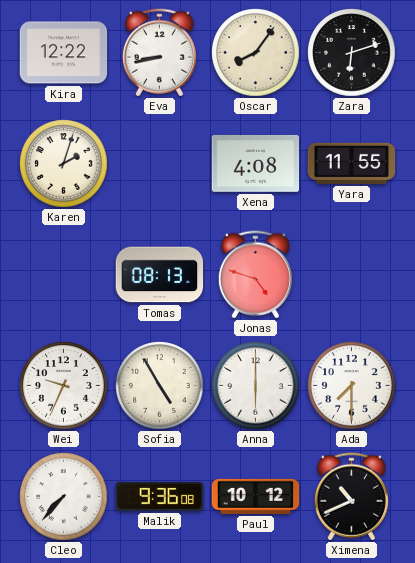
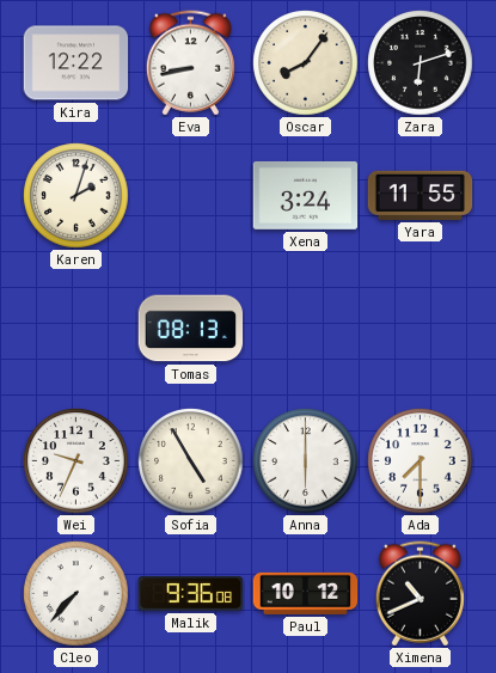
Xena: 4:08 -> 3:24 (306, 195)
Jonas: 4:48 -> none (255, 275)
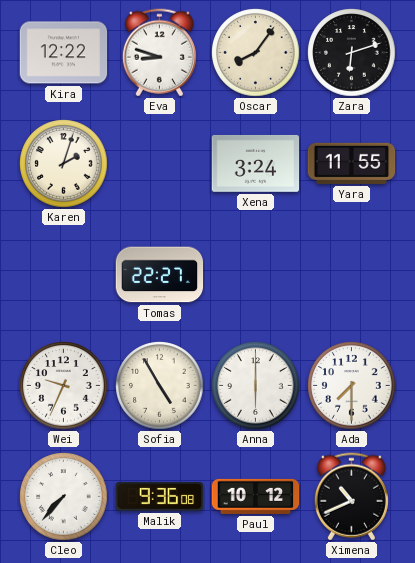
Eva: 8:43 -> 8:48 (159, 53)
Tomas: 08:13 -> 22:27 (160, 275)
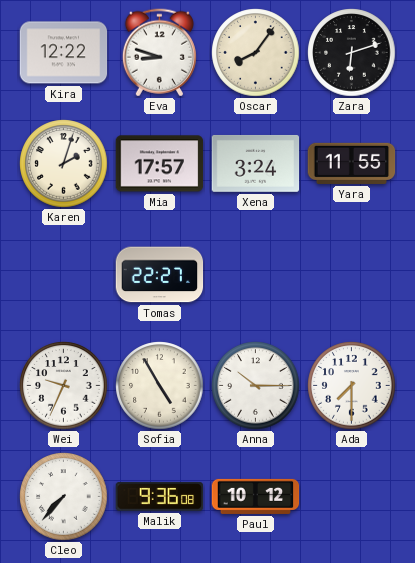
Mia: none -> 17:57 (160, 164)
Anna: 6:00 -> 10:15 (256, 386)
Ximena: 10:41 -> none (351, 497)
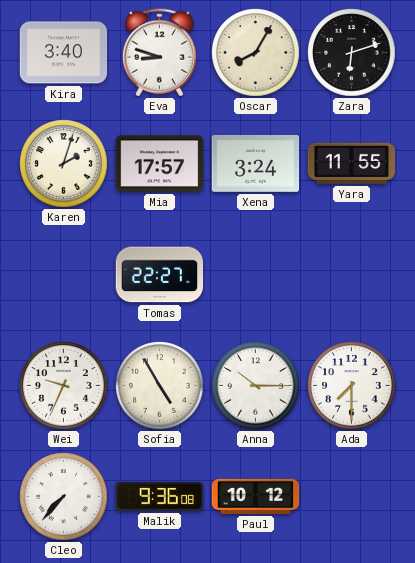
Kira: 12:22 -> 3:40 (64, 53)
Oscar: 8:06 -> 8:05 (256, 53)
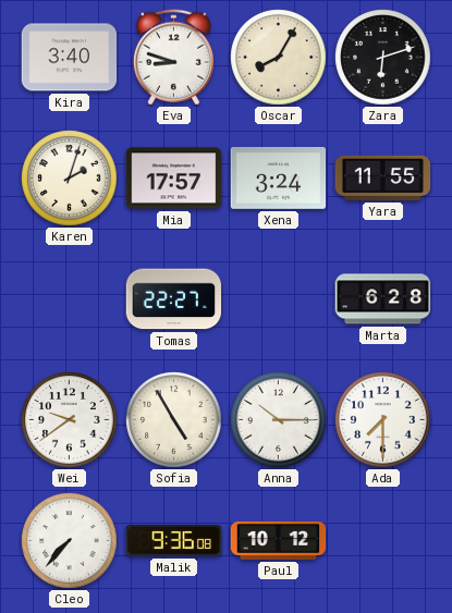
Marta: none -> 6:28 (383, 299)
Wei: 9:34 -> 9:39 (70, 420)
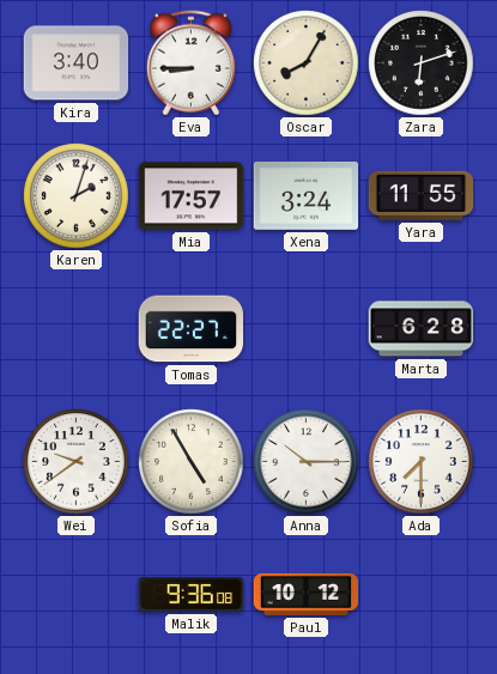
Eva: 8:48 -> 8:45 (190, 63)
Cleo: 7:37 -> none (70, 541)
